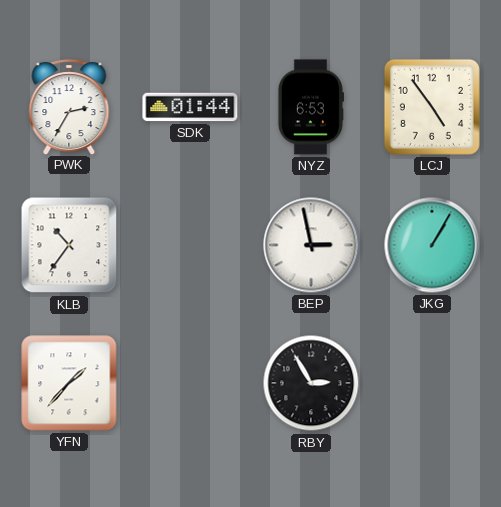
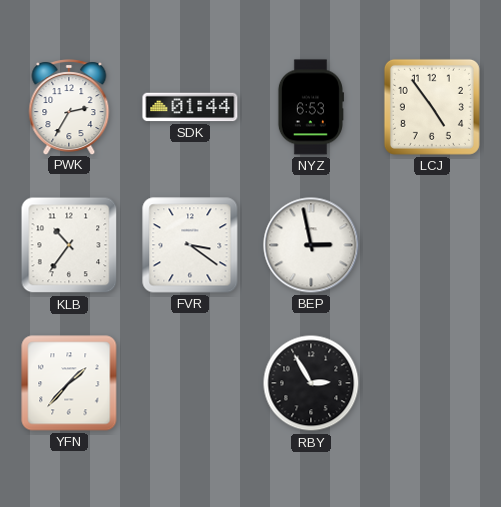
FVR: none -> 3:21 (190, 245)
JKG: 1:05 -> none (432, 245)
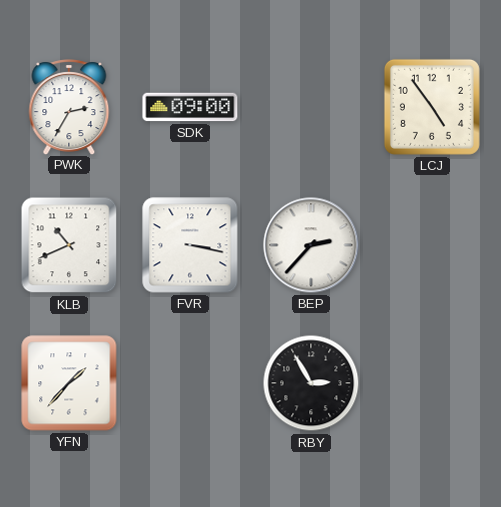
SDK: 01:44 -> 09:00 (190, 107)
NYZ: 6:53 -> none (310, 107)
KLB: 10:36 -> 10:41 (69, 245)
FVR: 3:21 -> 3:17 (190, 245)
BEP: 2:58 -> 2:37 (311, 245)
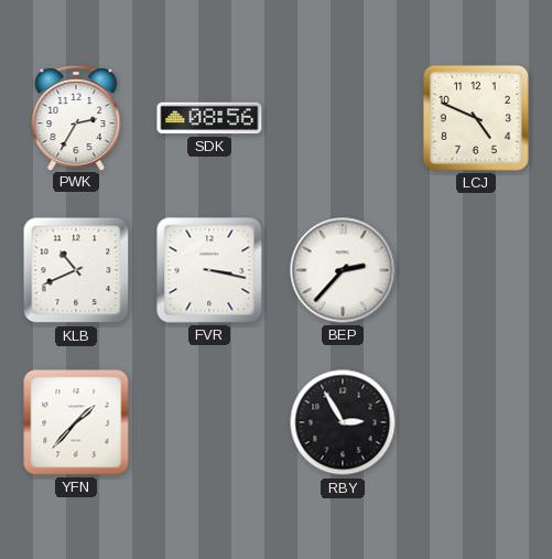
SDK: 09:00 -> 08:56 (209, 118)
LCJ: 4:54 -> 4:49 (476, 118)
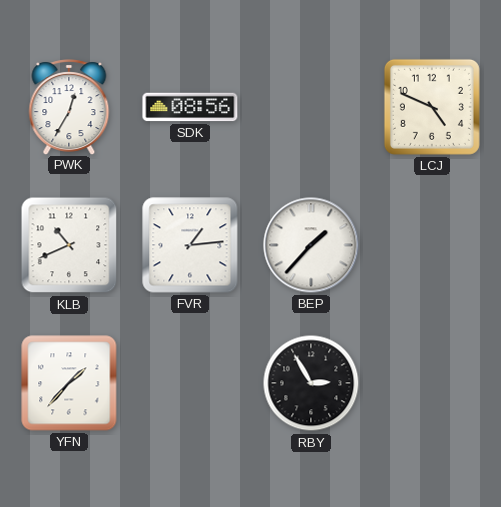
PWK: 2:35 -> 12:35 (69, 107)
FVR: 3:17 -> 1:14 (190, 245)
BEP: 2:37 -> 1:37 (311, 245)
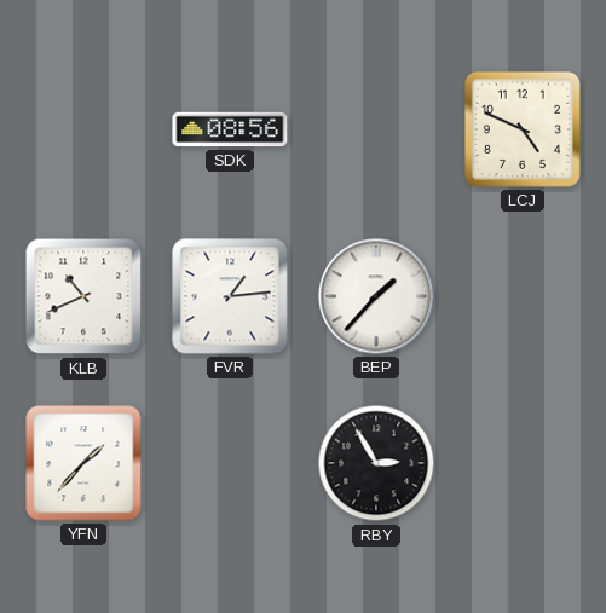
PWK: 12:35 -> none (69, 107)
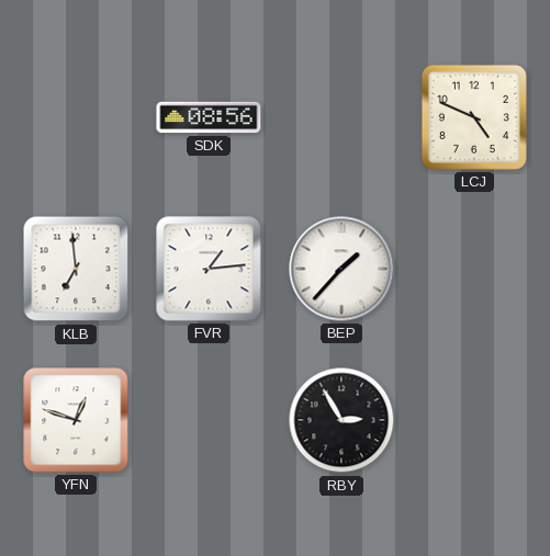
KLB: 10:41 -> 6:59 (76, 269)
YFN: 1:37 -> 12:48 (76, 420)
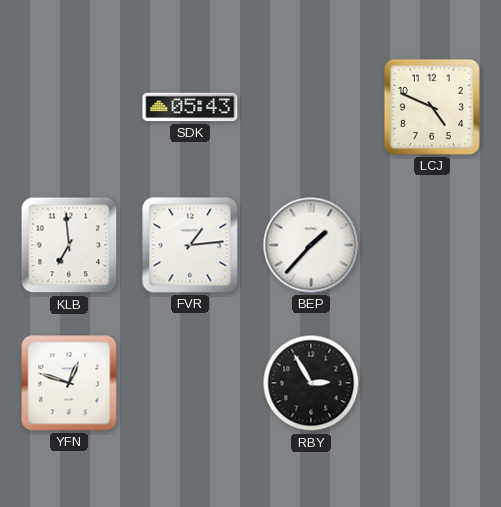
SDK: 08:56 -> 05:43 (190, 107)
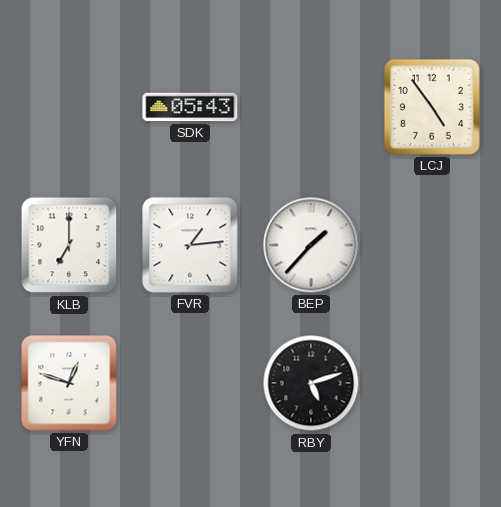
LCJ: 4:49 -> 4:54 (432, 107)
KLB: 6:59 -> 7:00 (69, 245)
RBY: 2:55 -> 5:12 (311, 383)
